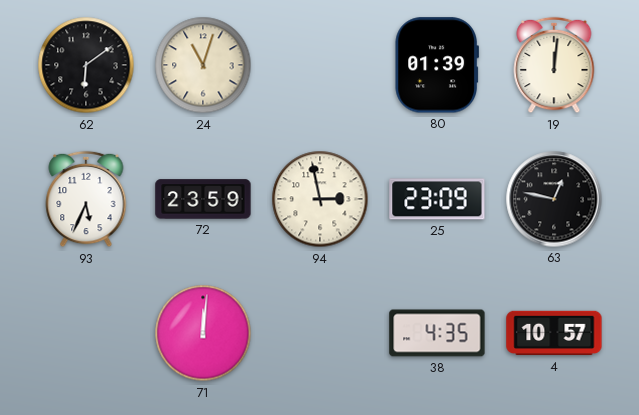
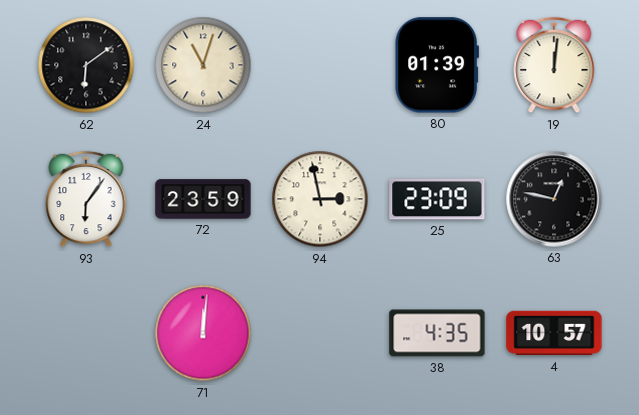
93: 5:34 -> 6:06 (86, 199)
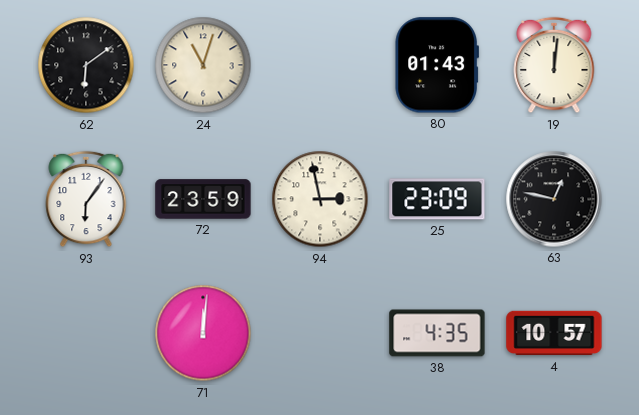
80: 01:39 -> 01:43 (436, 65)
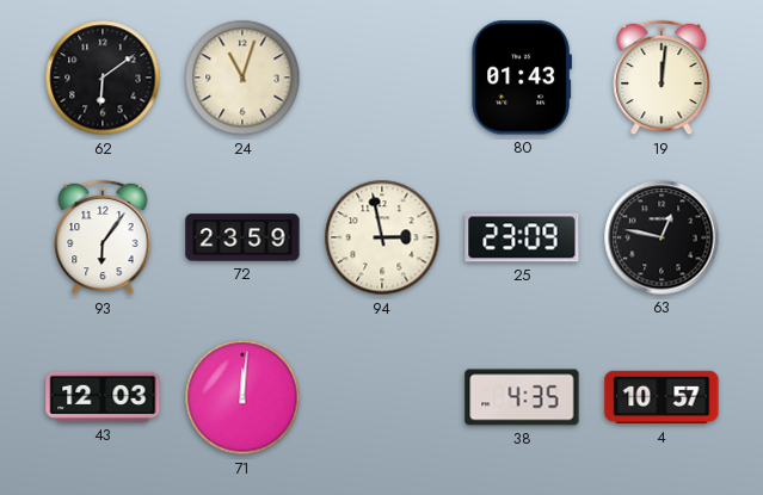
43: none -> 12:03 (103, 397)
